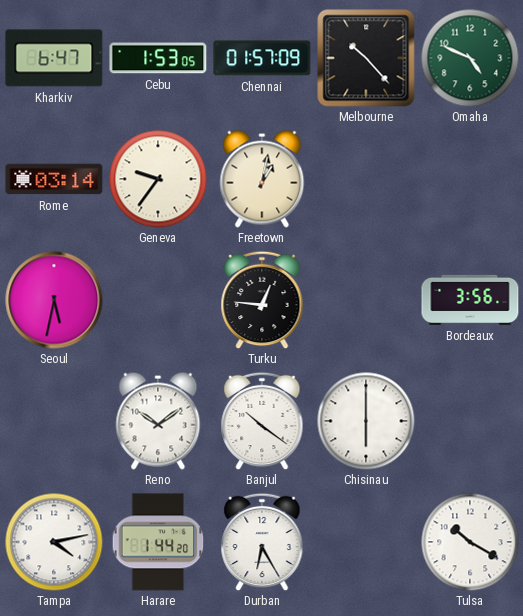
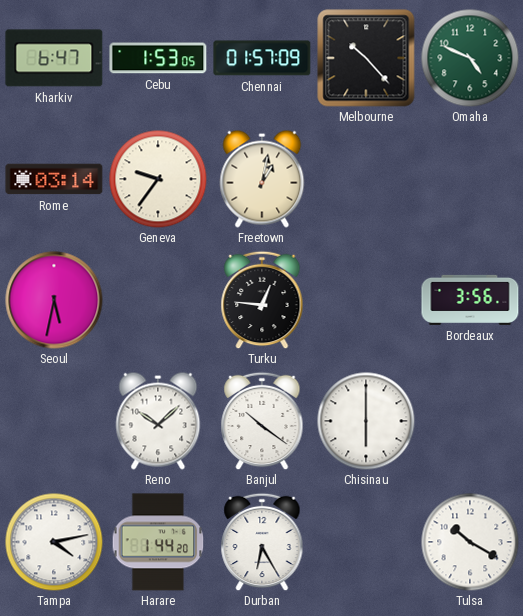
Reno: 10:09 -> 10:08 (158, 421)
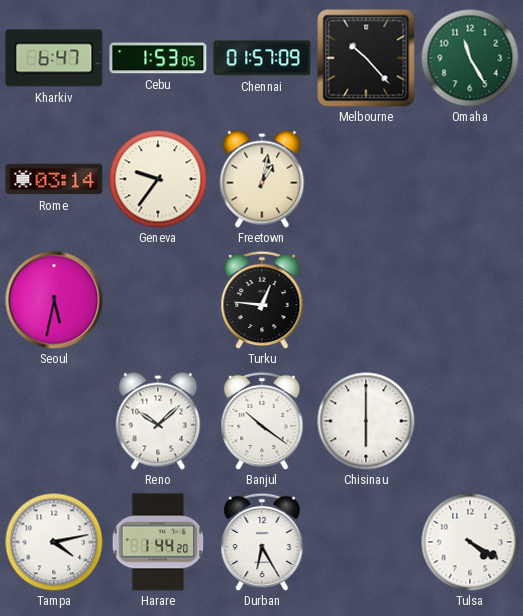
Omaha: 4:49 -> 11:25 (470, 58)
Bordeaux: 3:56 -> none (470, 300)
Tulsa: 10:20 -> 4:20 (470, 542)
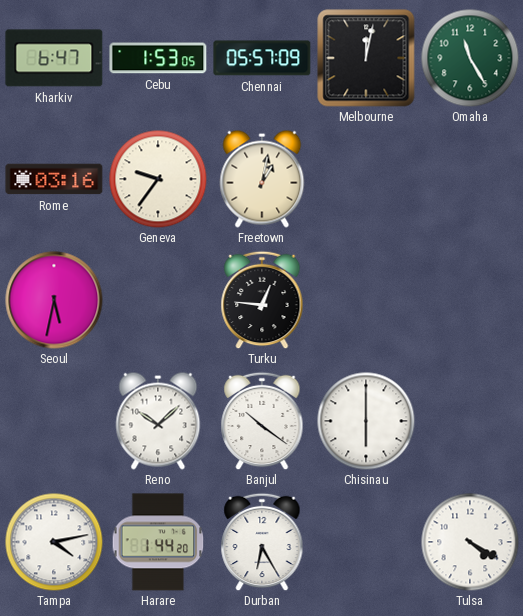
Chennai: 01:57 -> 05:57 (262, 58)
Melbourne: 10:23 -> 12:02 (366, 58)
Rome: 03:14 -> 03:16 (54, 179)
